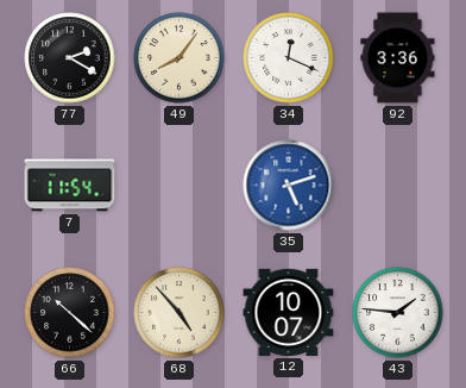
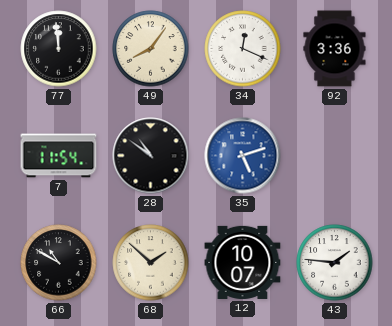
77: 2:20 -> 11:59 (59, 49)
28: none -> 10:51 (151, 156)
66: 10:22 -> 10:50 (59, 263)
68: 4:53 -> 1:52 (151, 263)
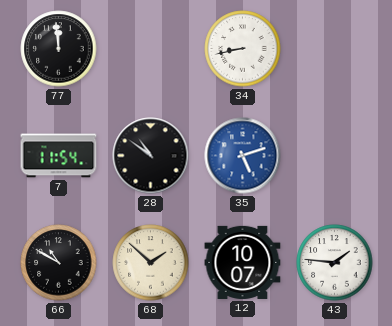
49: 8:06 -> none (151, 49)
34: 12:19 -> 8:43 (243, 49)
92: 3:36 -> none (335, 49)
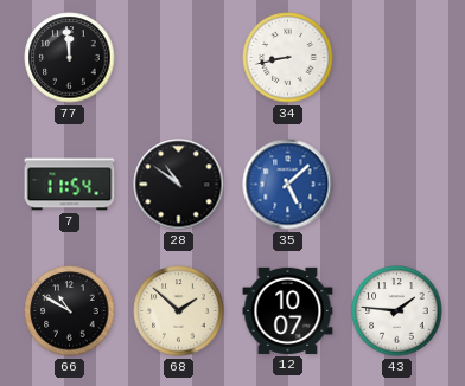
35: 5:12 -> 5:08 (288, 185)
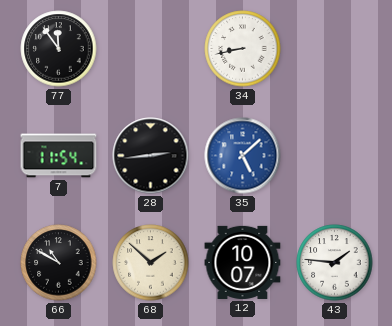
77: 11:59 -> 11:54 (59, 49)
28: 10:51 -> 2:44 (151, 156)
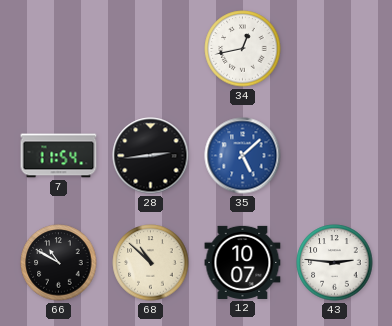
77: 11:54 -> none (59, 49)
34: 8:43 -> 12:43 (243, 49)
68: 1:52 -> 10:52 (151, 263)
43: 1:46 -> 2:46 (335, 263)
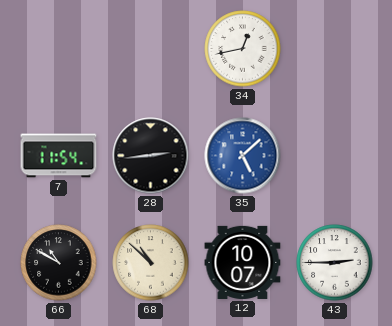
43: 2:46 -> 2:45 (335, 263)
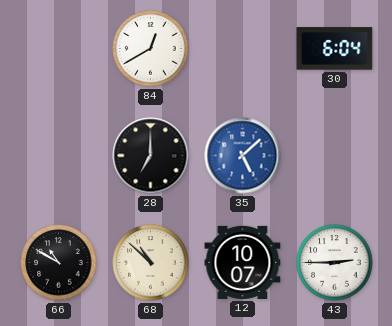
84: none -> 12:40 (151, 49)
34: 12:43 -> none (243, 49)
30: none -> 6:04 (335, 49)
7: 11:54 -> none (59, 156)
28: 2:44 -> 7:00 (151, 156)
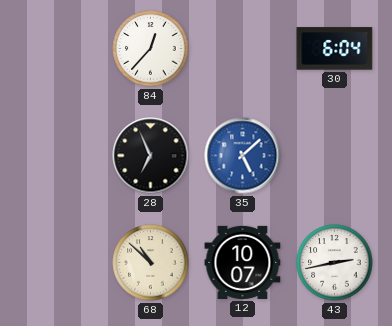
84: 12:40 -> 12:37 (151, 49)
28: 7:00 -> 6:56 (151, 156)
66: 10:50 -> none (59, 263)
43: 2:45 -> 2:43 (335, 263)
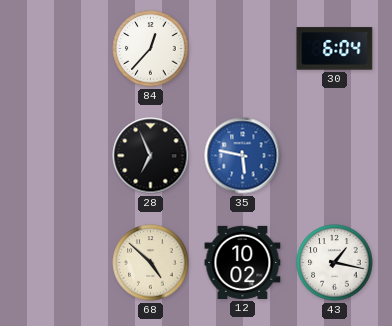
35: 5:08 -> 5:47 (243, 156)
68: 10:52 -> 4:52 (151, 263)
12: 10:07 -> 10:02 (243, 262)
43: 2:43 -> 1:17 (335, 263)
